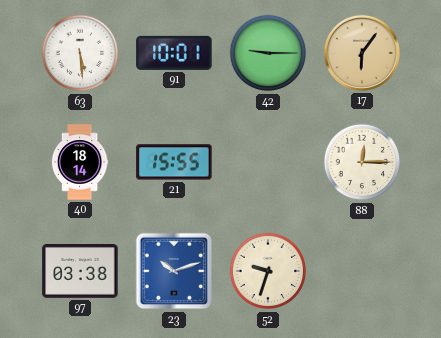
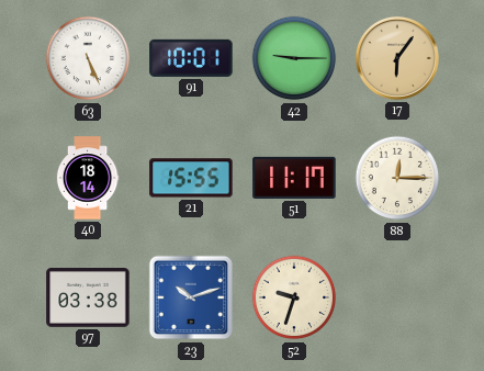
63: 5:29 -> 5:26 (88, 58)
51: none -> 11:17 (294, 178)
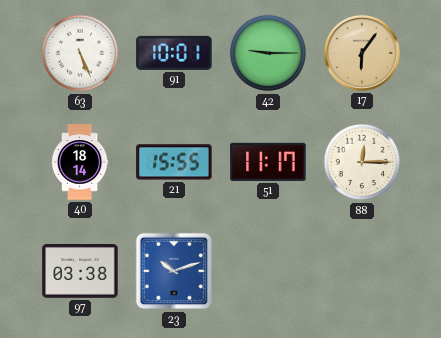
52: 9:33 -> none (294, 297)
